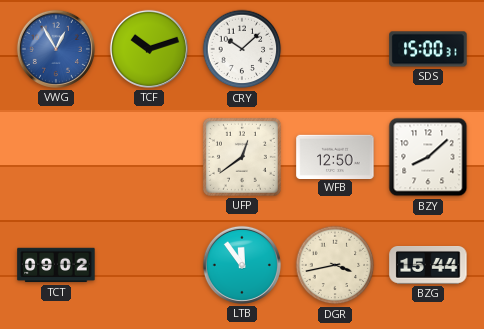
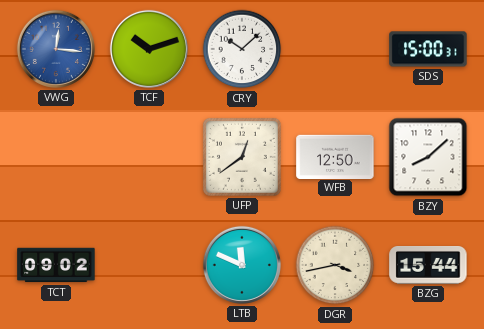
VWG: 12:55 -> 12:16 (56, 49)
LTB: 11:54 -> 11:49 (242, 265)
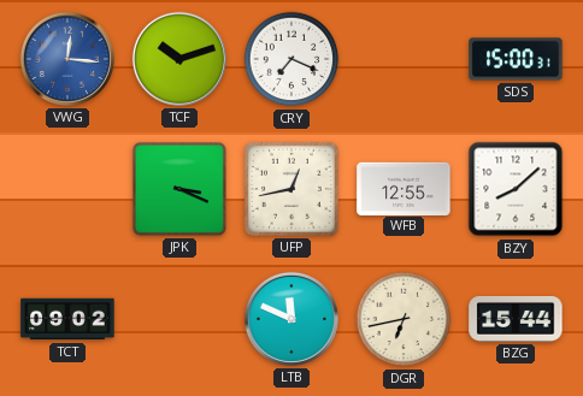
CRY: 10:08 -> 7:19 (291, 59)
JPK: none -> 3:19 (179, 189)
UFP: 12:39 -> 12:43 (291, 189)
WFB: 12:50 -> 12:55 (404, 188)
DGR: 3:43 -> 6:43 (404, 319)
